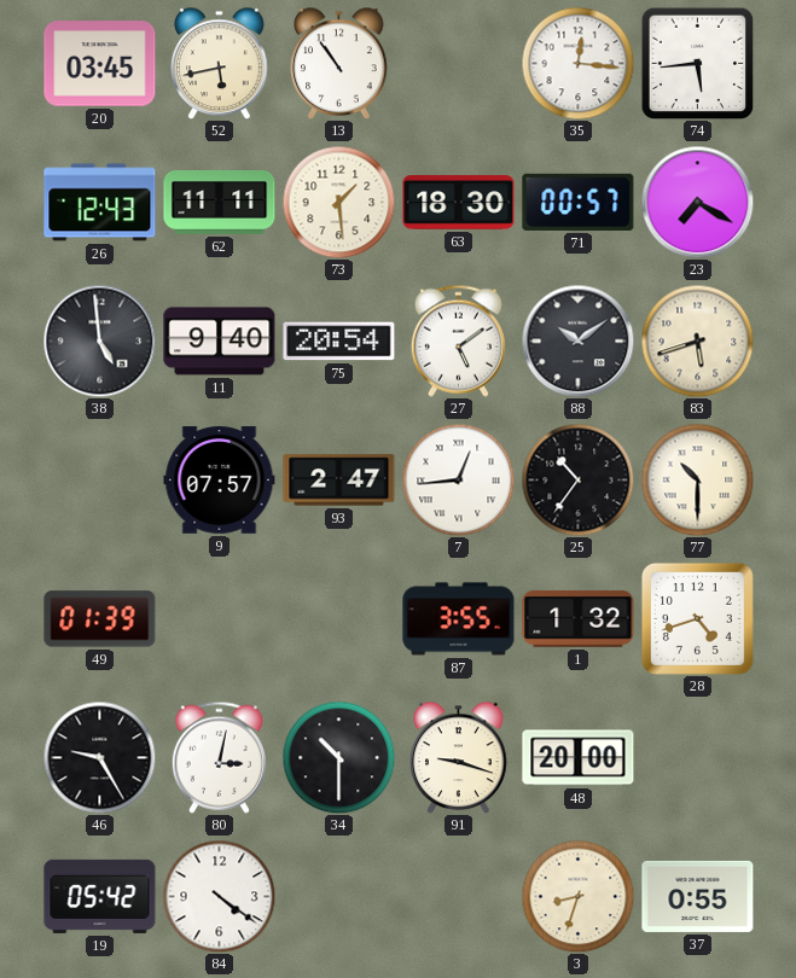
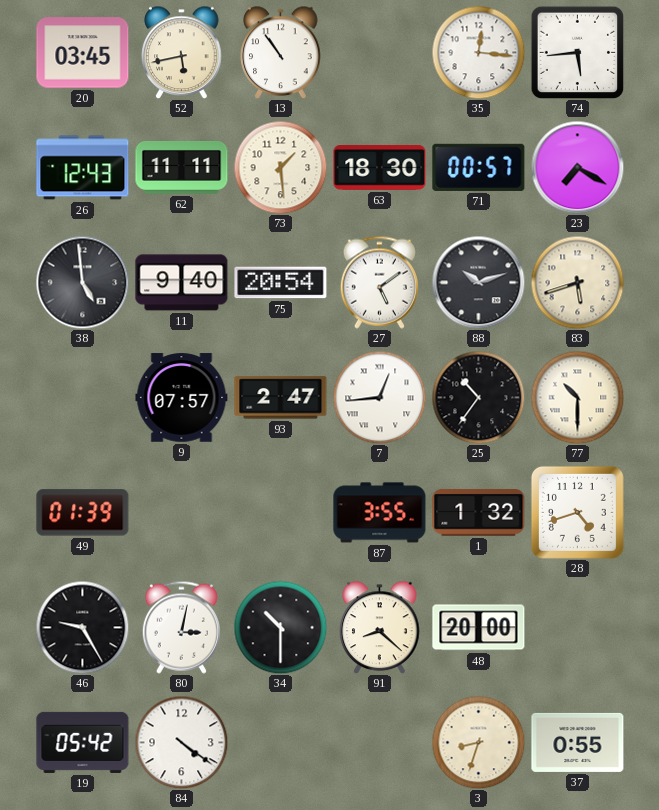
88: 10:09 -> 10:12 (478, 282)
91: 9:18 -> 8:22 (380, 627)
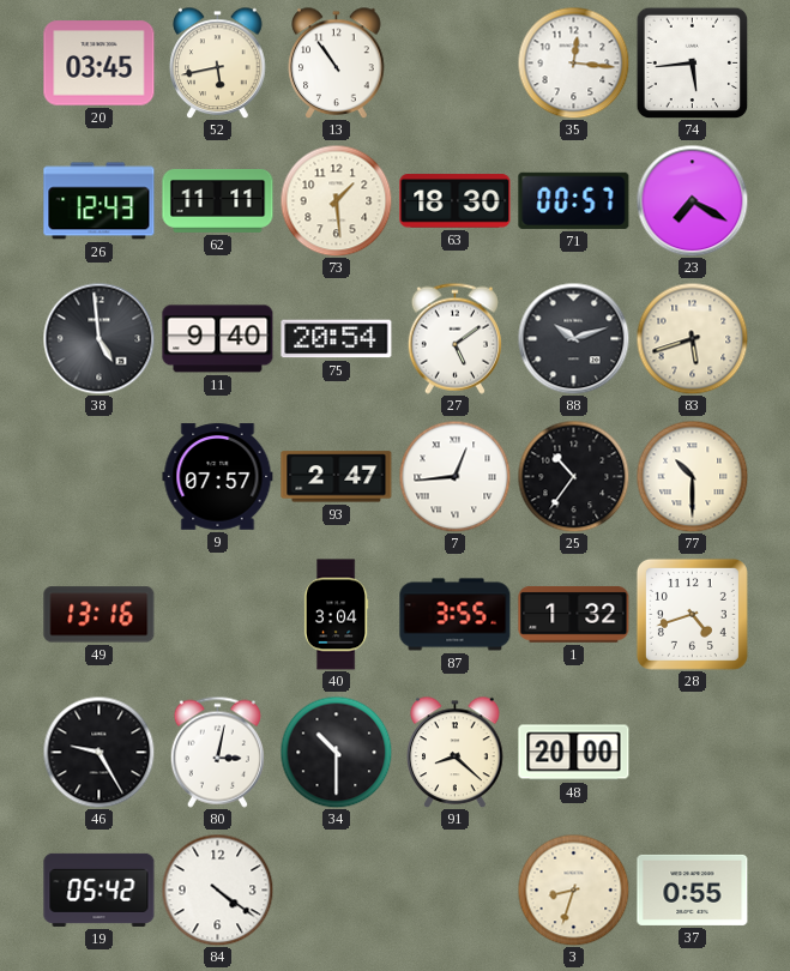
49: 01:39 -> 13:16 (99, 615)
40: none -> 3:04 (336, 615)
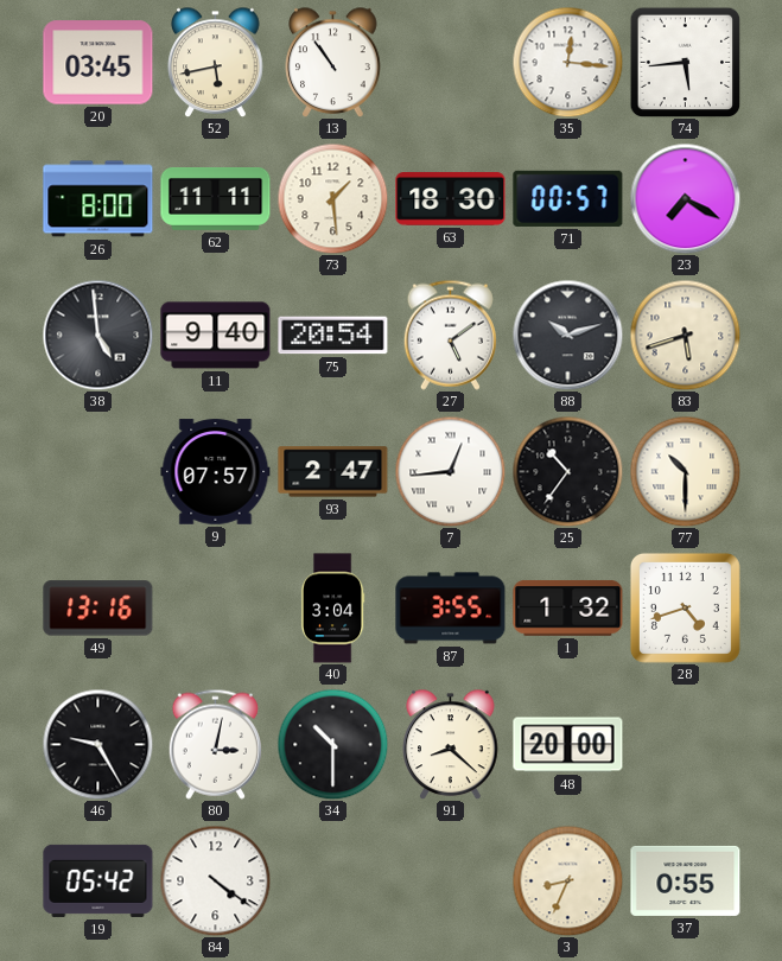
26: 12:43 -> 8:00 (98, 199)
3: 8:33 -> 8:34 (567, 880)
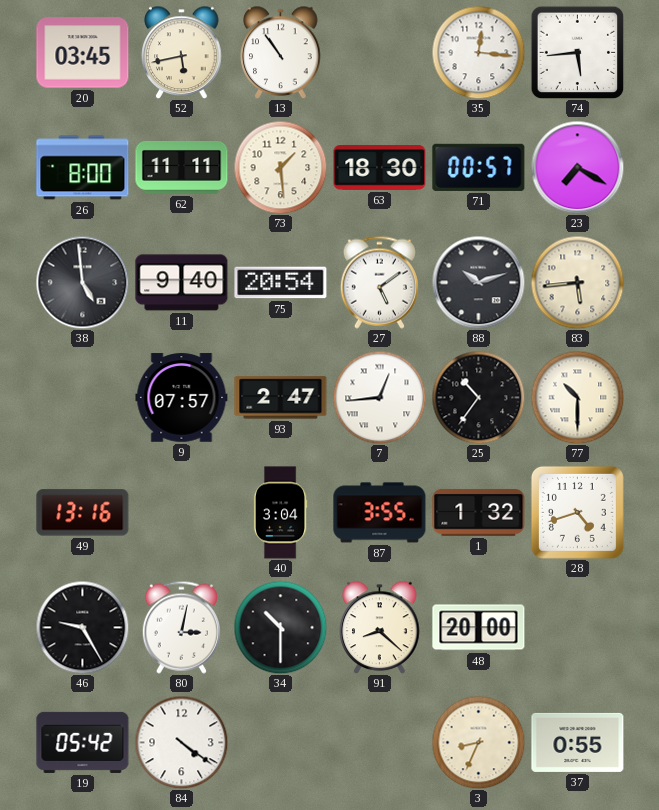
83: 5:42 -> 5:44 (577, 282)
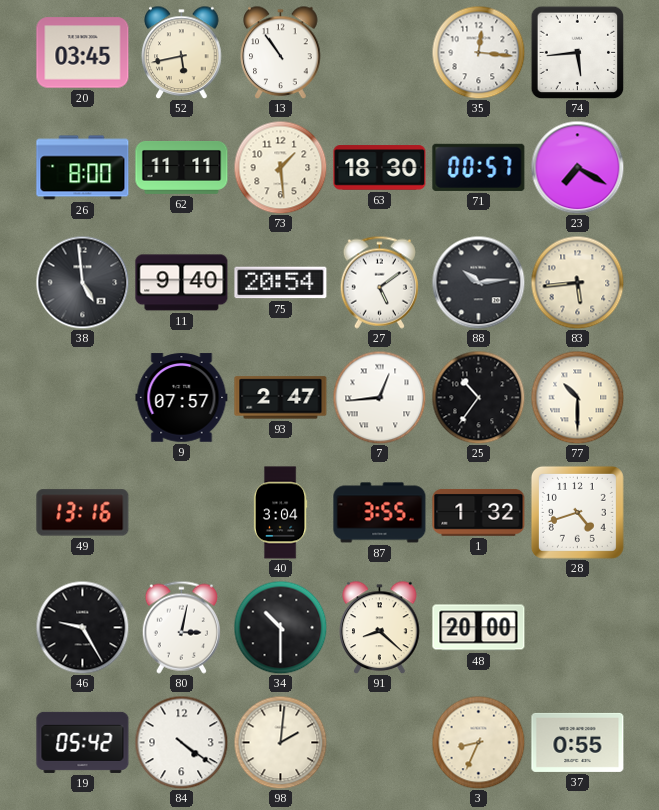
88: 10:12 -> 10:14 (478, 282)
98: none -> 2:01 (280, 742)
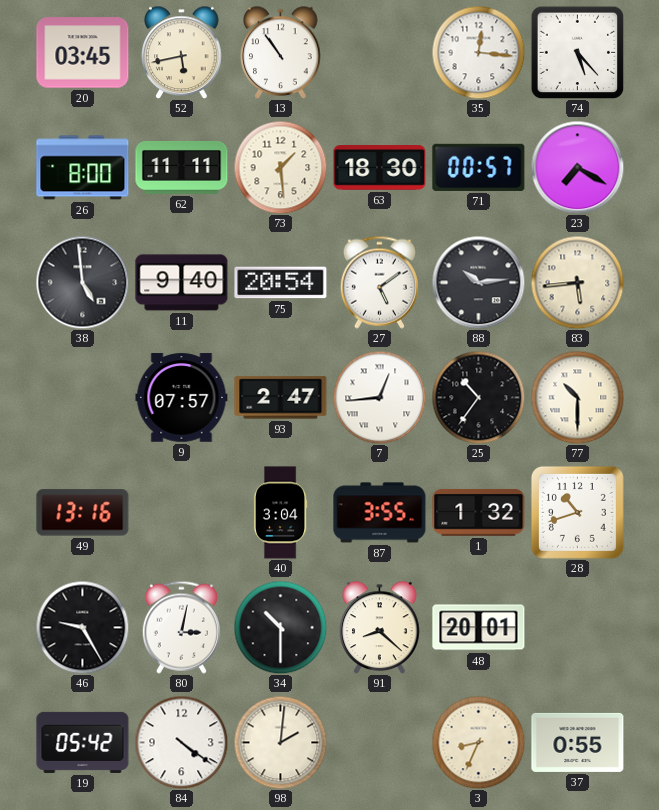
74: 5:44 -> 5:23 (577, 52)
28: 4:42 -> 10:42 (577, 512)
48: 20:00 -> 20:01 (479, 628)
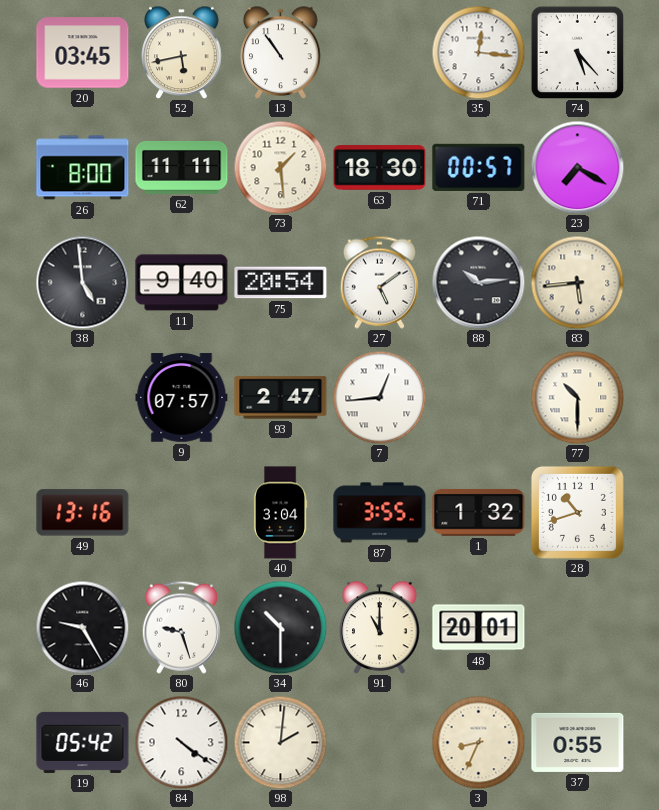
25: 10:36 -> none (478, 397)
80: 3:02 -> 9:27 (181, 627)
91: 8:22 -> 11:00 (380, 627)
